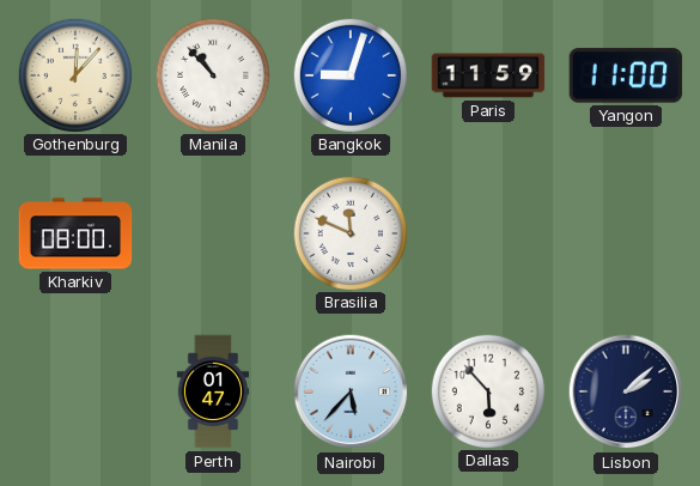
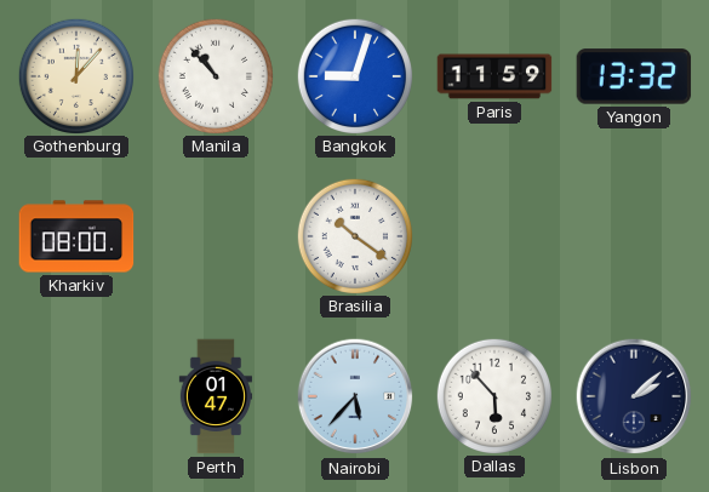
Yangon: 11:00 -> 13:32 (634, 76)
Brasilia: 11:49 -> 10:21 (354, 235)
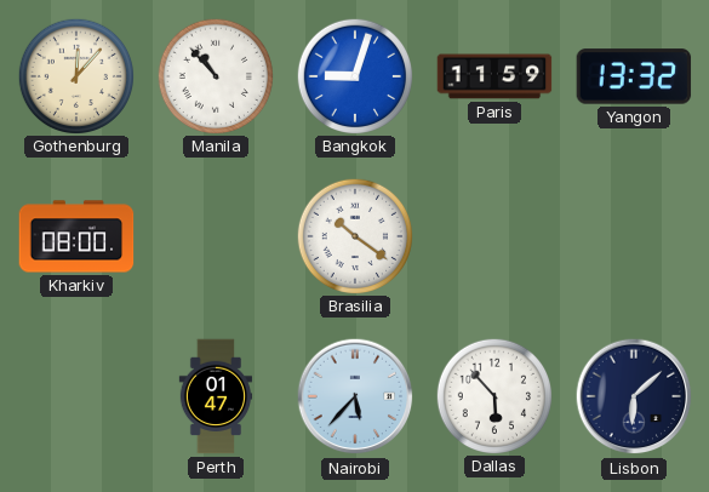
Lisbon: 2:08 -> 6:08 (634, 396)
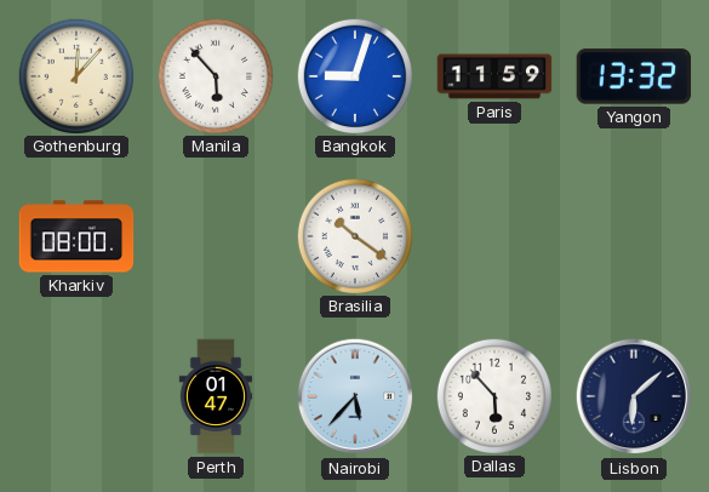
Manila: 10:53 -> 5:53 (215, 75)
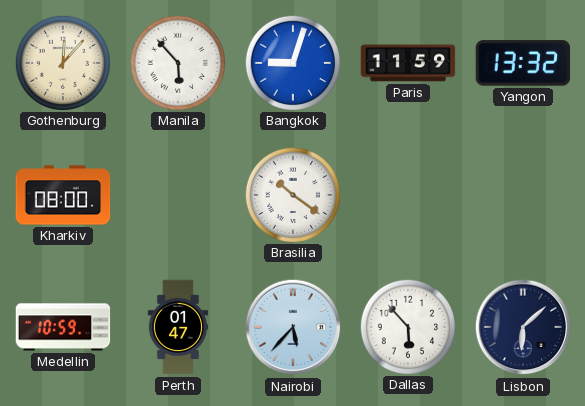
Medellin: none -> 10:59 (63, 327)
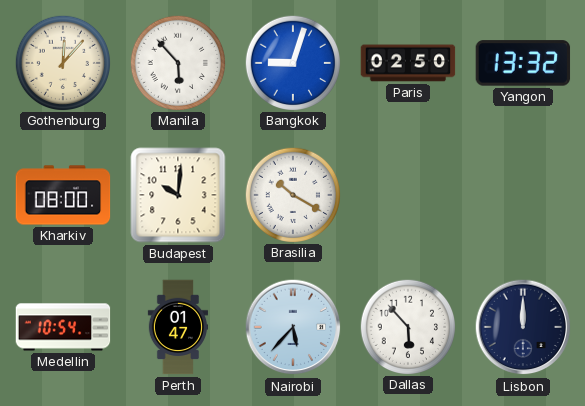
Paris: 11:59 -> 02:50 (408, 63)
Budapest: none -> 10:01 (178, 195)
Brasilia: 10:21 -> 10:20 (292, 194)
Medellin: 10:59 -> 10:54 (63, 327)
Lisbon: 6:08 -> 12:00 (523, 327)
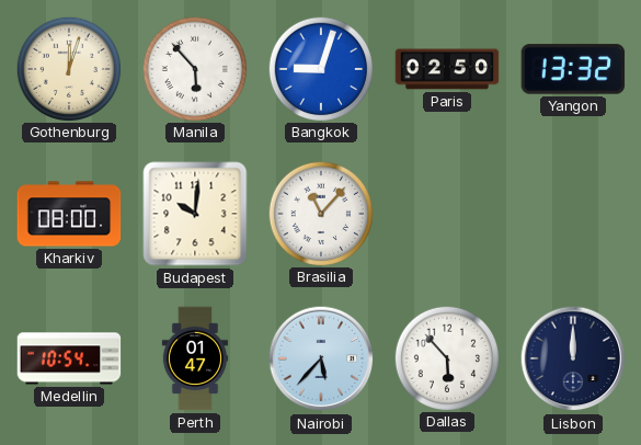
Gothenburg: 12:07 -> 12:03 (68, 68)
Brasilia: 10:20 -> 11:07 (320, 213)
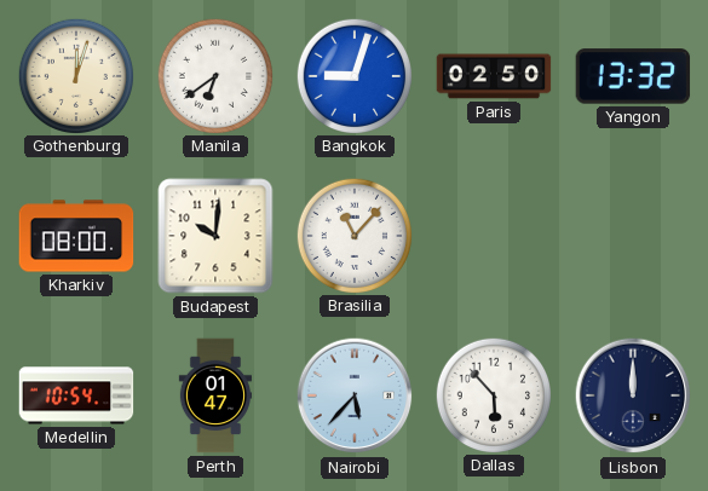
Manila: 5:53 -> 6:39 (214, 75)
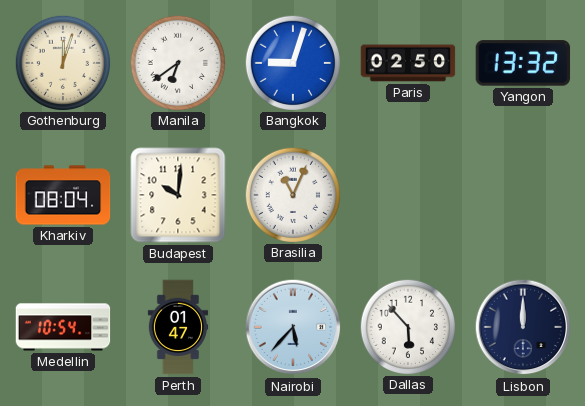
Kharkiv: 08:00 -> 08:04 (63, 195)
Brasilia: 11:07 -> 11:04 (292, 194)
